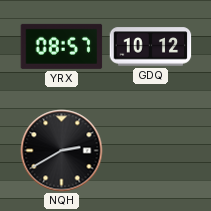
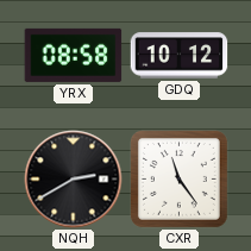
YRX: 08:57 -> 08:58 (74, 55)
CXR: none -> 11:24 (178, 178)
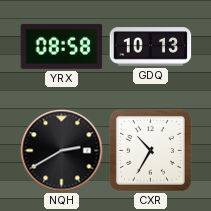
GDQ: 10:12 -> 10:13 (151, 47)
CXR: 11:24 -> 10:35 (150, 150)
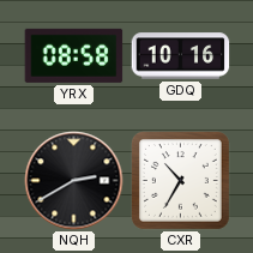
GDQ: 10:13 -> 10:16 (181, 56)
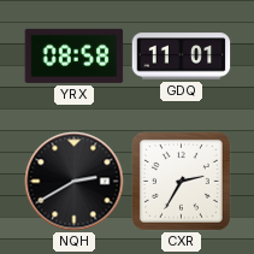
GDQ: 10:16 -> 11:01 (182, 57)
CXR: 10:35 -> 2:35 (181, 181)
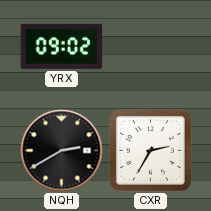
YRX: 08:58 -> 09:02 (62, 46)
GDQ: 11:01 -> none (182, 57)
